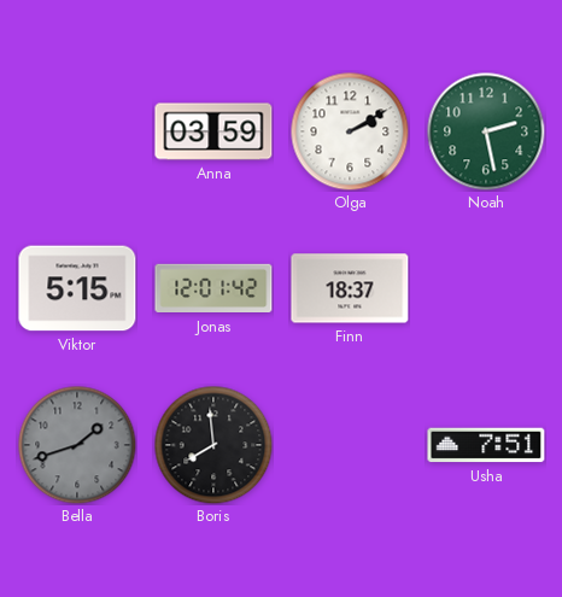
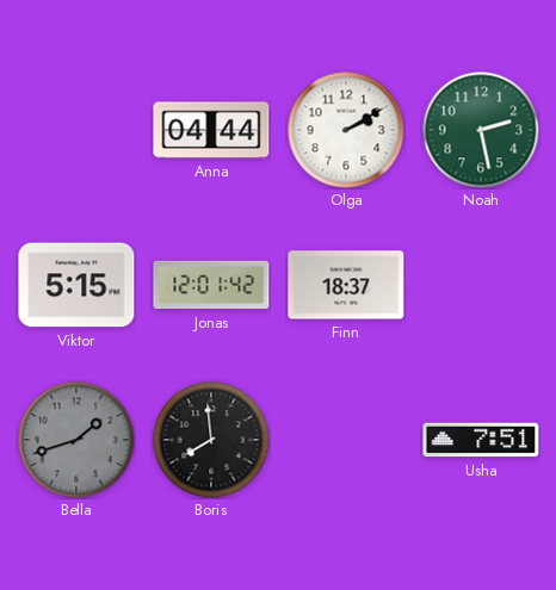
Anna: 03:59 -> 04:44 (211, 130)
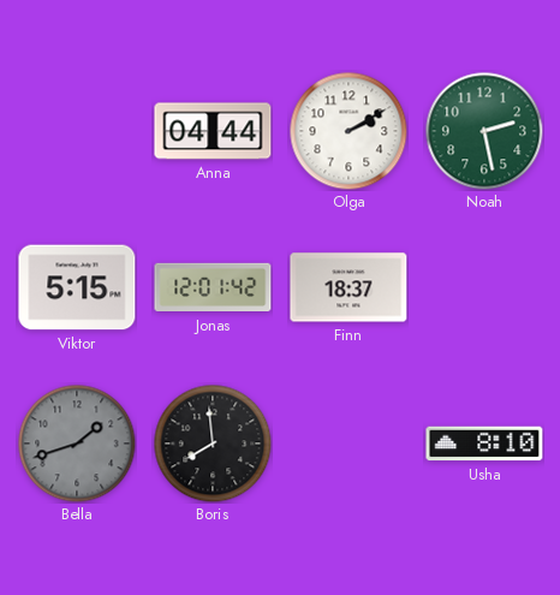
Usha: 7:51 -> 8:10 (484, 444)
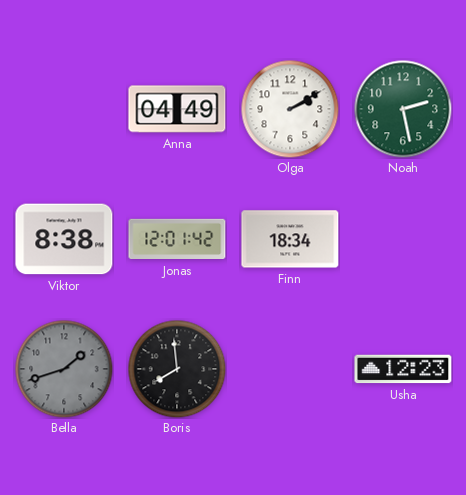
Anna: 04:44 -> 04:49 (177, 109)
Viktor: 5:15 -> 8:38 (64, 239)
Finn: 18:37 -> 18:34 (290, 239)
Usha: 8:10 -> 12:23 (403, 369)
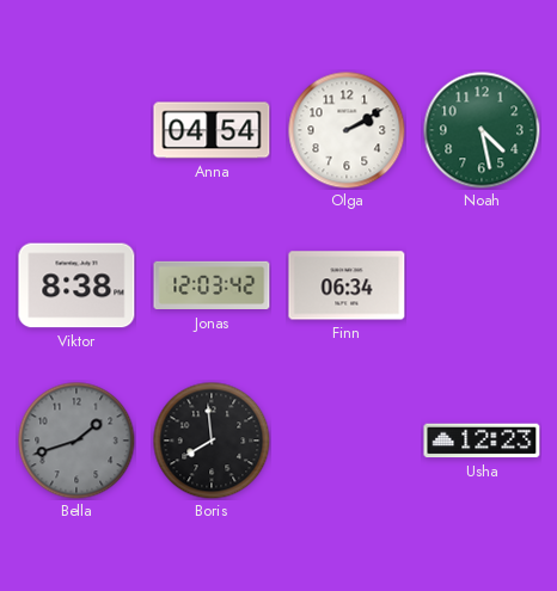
Anna: 04:49 -> 04:54 (212, 130)
Noah: 2:28 -> 4:28 (482, 130)
Jonas: 12:01 -> 12:03 (212, 285)
Finn: 18:34 -> 06:34 (347, 285)
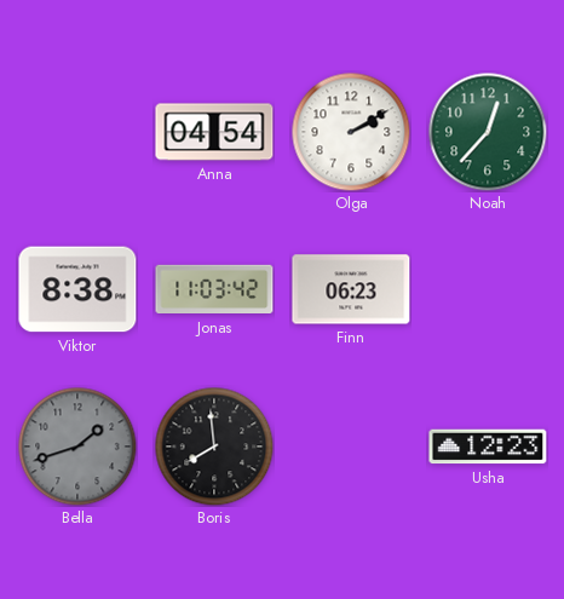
Noah: 4:28 -> 12:37 (488, 132)
Jonas: 12:03 -> 11:03 (214, 289)
Finn: 06:34 -> 06:23 (351, 289)
